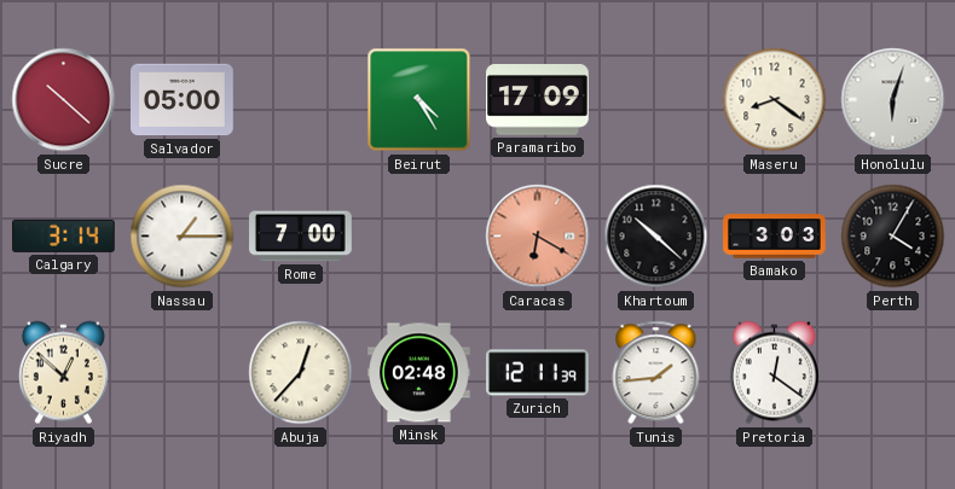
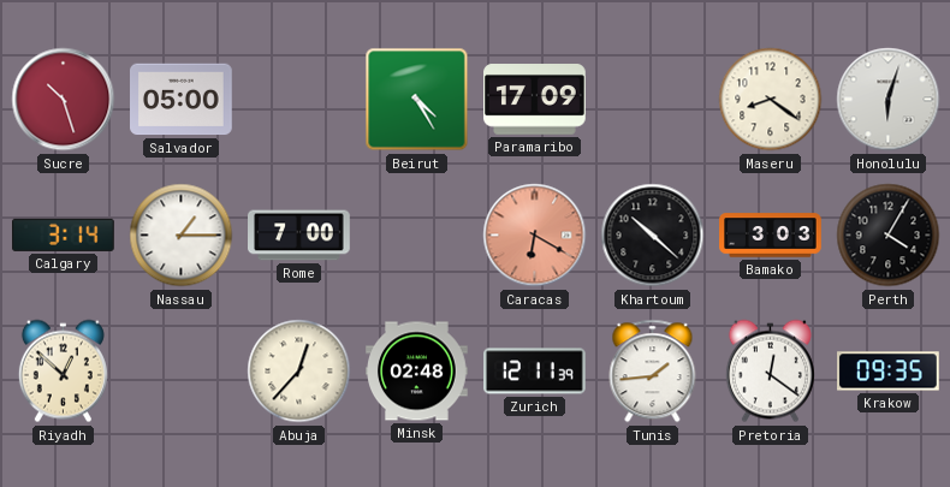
Sucre: 10:22 -> 10:27 (64, 100)
Krakow: none -> 09:35 (889, 372)
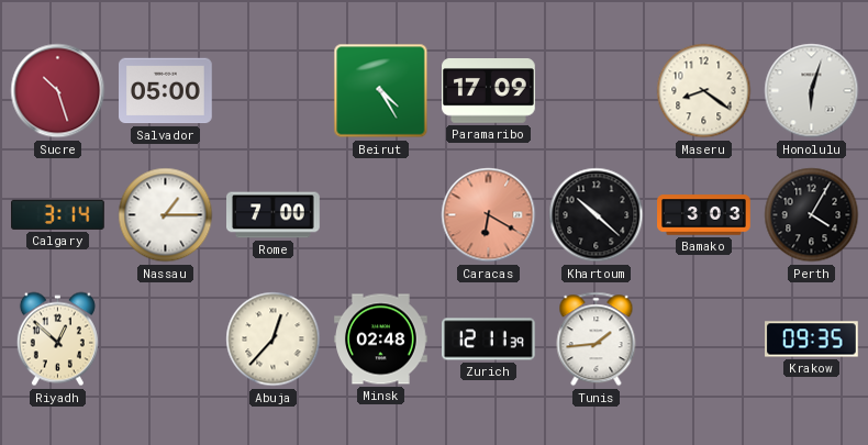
Pretoria: 12:21 -> none (770, 372)
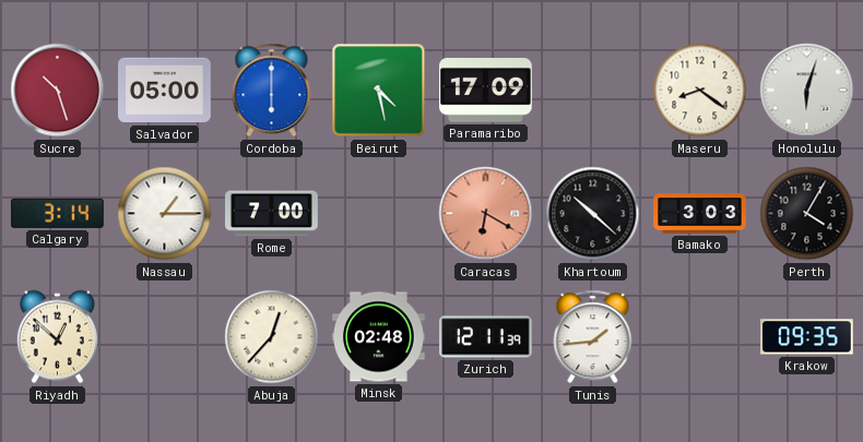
Cordoba: none -> 6:00 (272, 91)
Beirut: 4:25 -> 4:28 (379, 91)
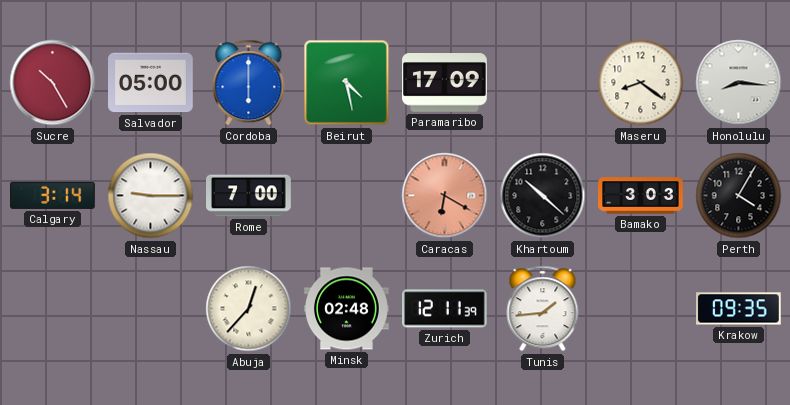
Sucre: 10:27 -> 10:25 (53, 83)
Honolulu: 6:03 -> 8:16 (739, 83)
Nassau: 1:15 -> 9:15 (151, 196)
Riyadh: 12:52 -> none (57, 337)
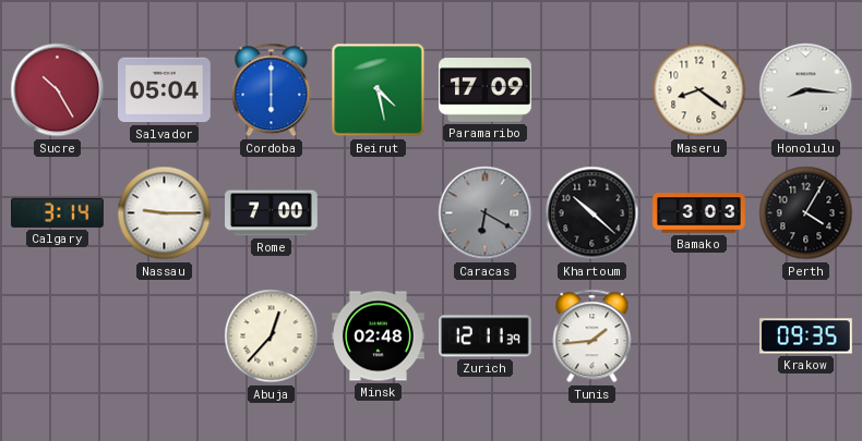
Salvador: 05:00 -> 05:04 (165, 90)
Caracas dial: salmon -> grey (486, 213)
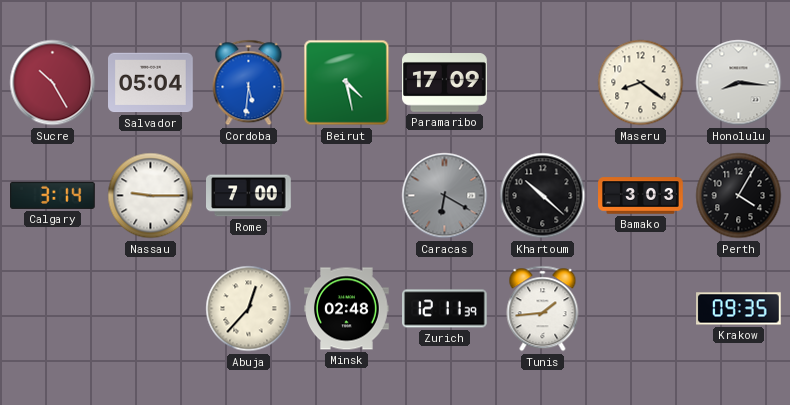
Cordoba: 6:00 -> 5:31 (249, 83)
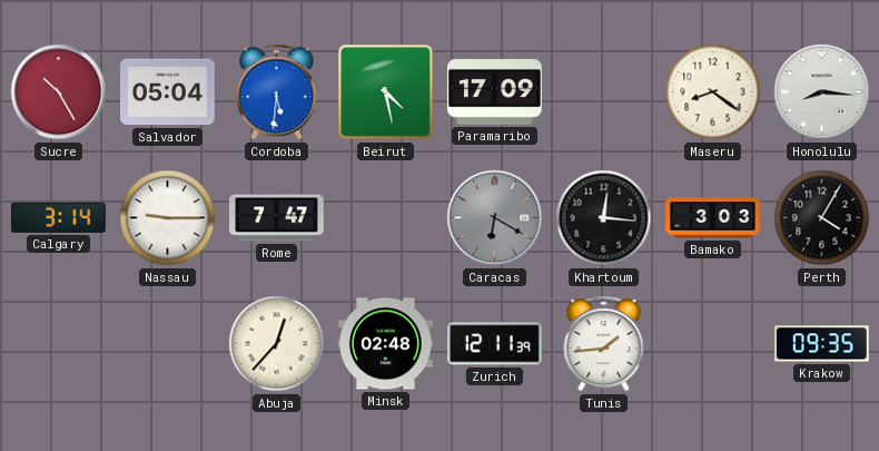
Rome: 7:00 -> 7:47 (277, 218)
Khartoum: 10:22 -> 12:16 (604, 218)
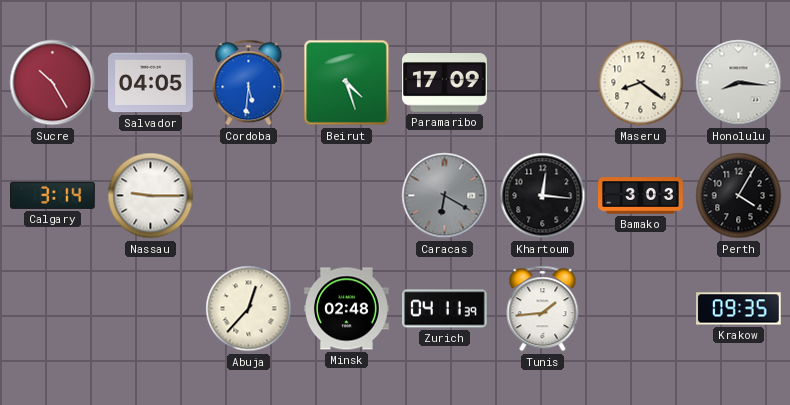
Salvador: 05:04 -> 04:05 (151, 83)
Beirut: 4:28 -> 4:27 (347, 83)
Rome: 7:47 -> none (277, 218)
Zurich: 12:11 -> 04:11 (445, 309)
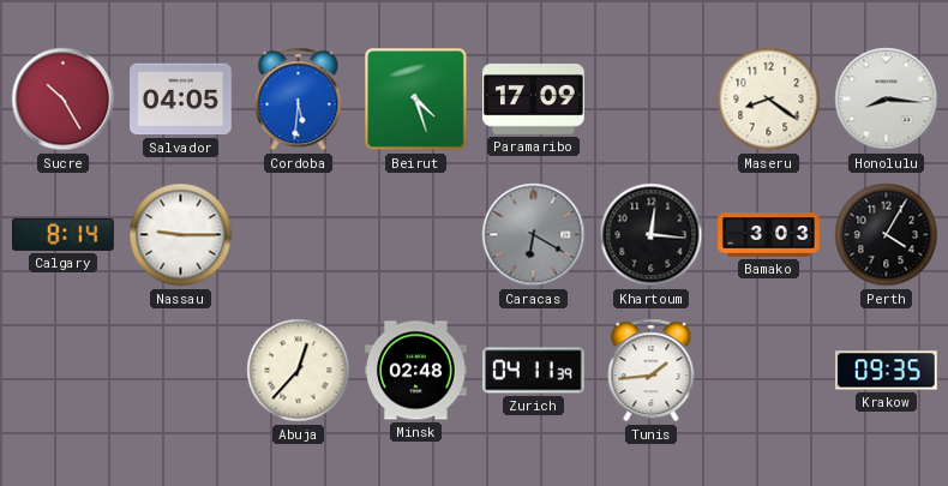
Calgary: 3:14 -> 8:14 (64, 234)
